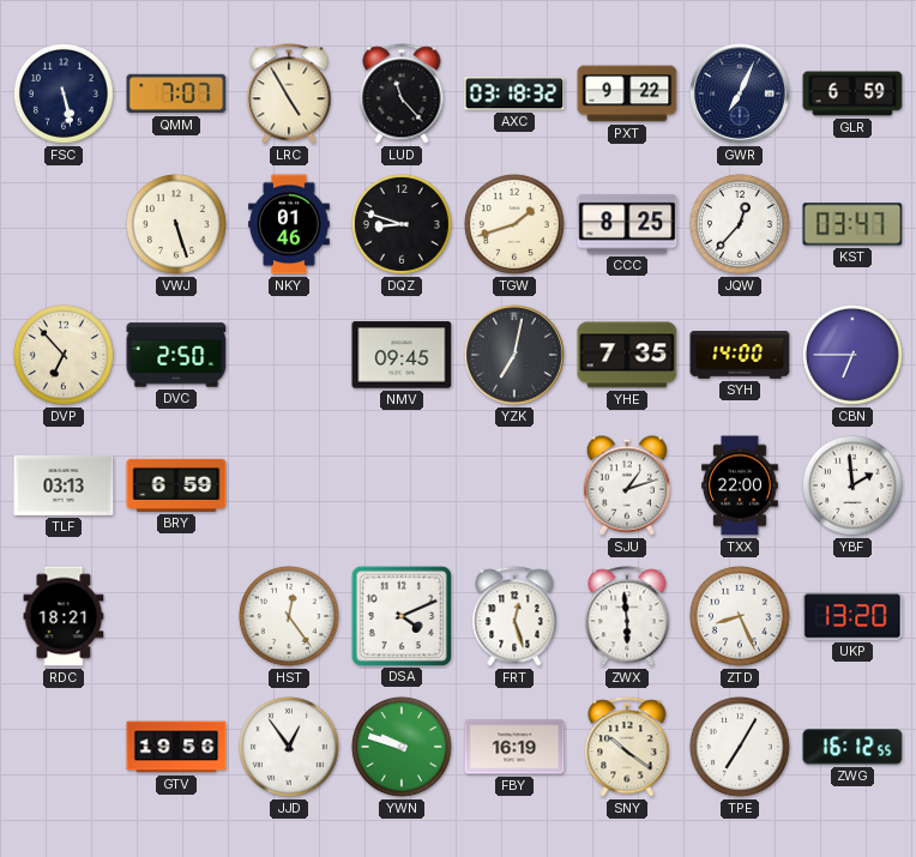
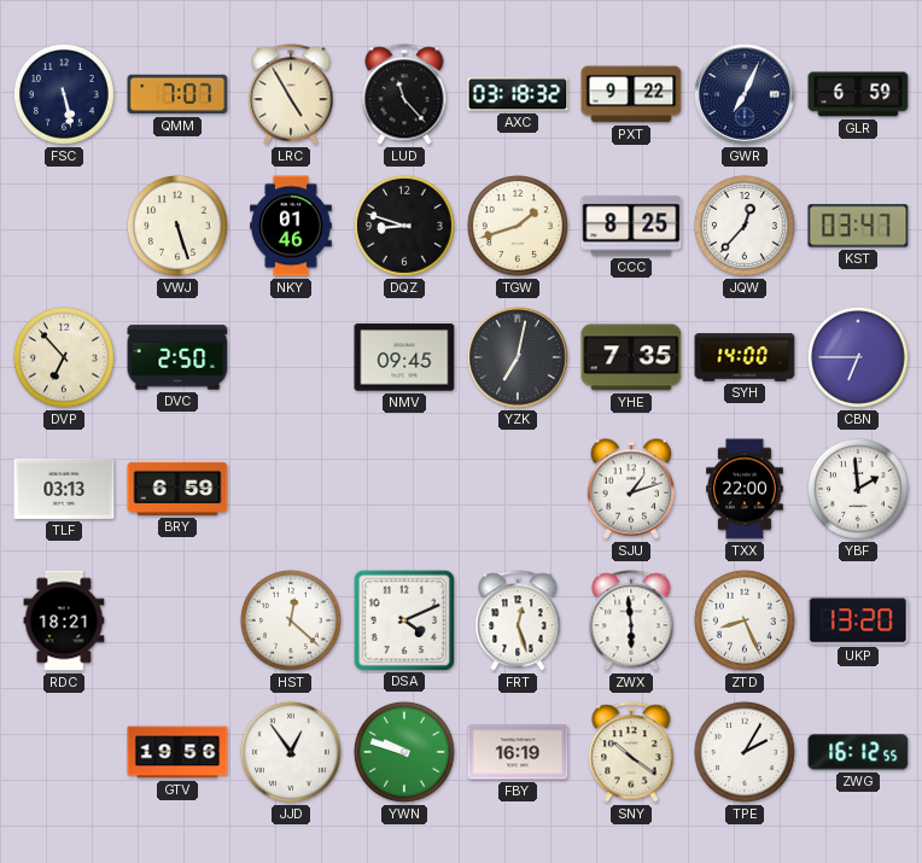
HST: 12:24 -> 12:22 (291, 620)
TPE: 7:05 -> 2:05 (745, 752)
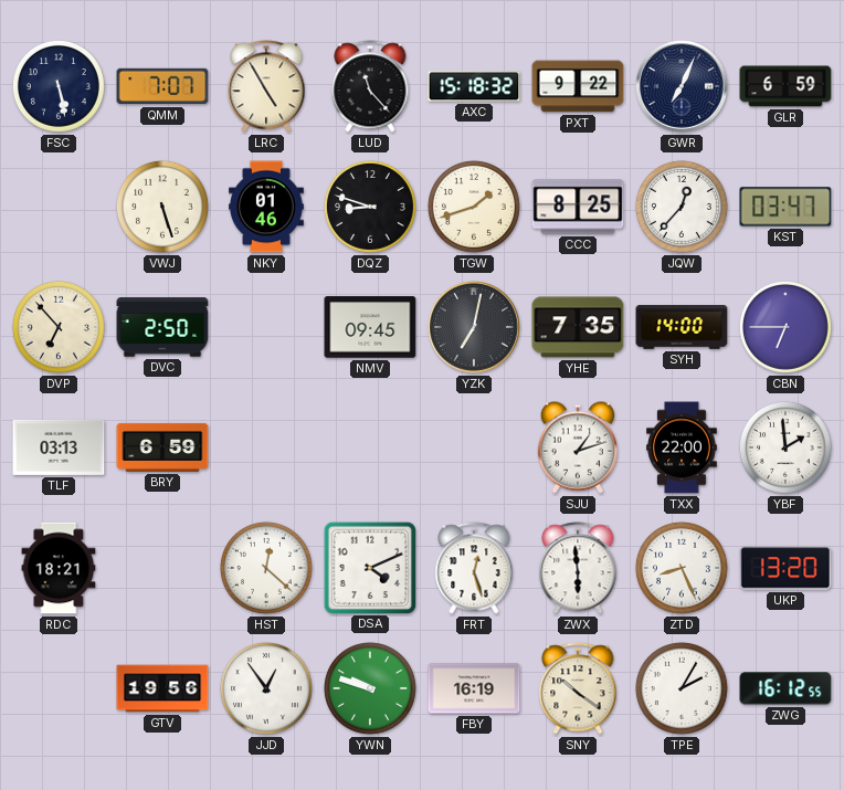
AXC: 03:18 -> 15:18 (474, 86)
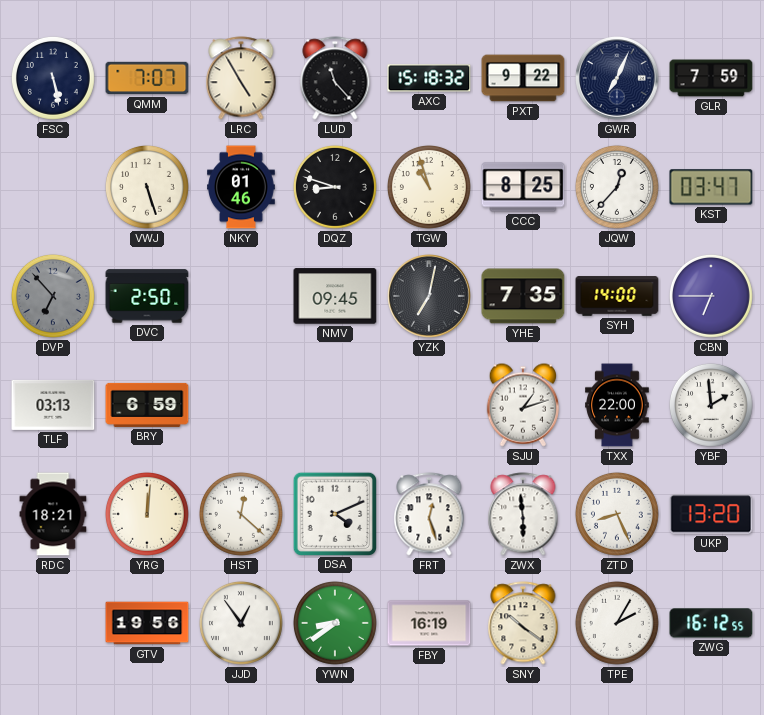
GLR: 6:59 -> 7:59 (711, 78)
TGW: 1:42 -> 10:57 (429, 187)
DVP dial: cream -> grey (53, 296)
YRG: none -> 12:01 (147, 514)
YWN: 9:48 -> 8:39 (335, 623)
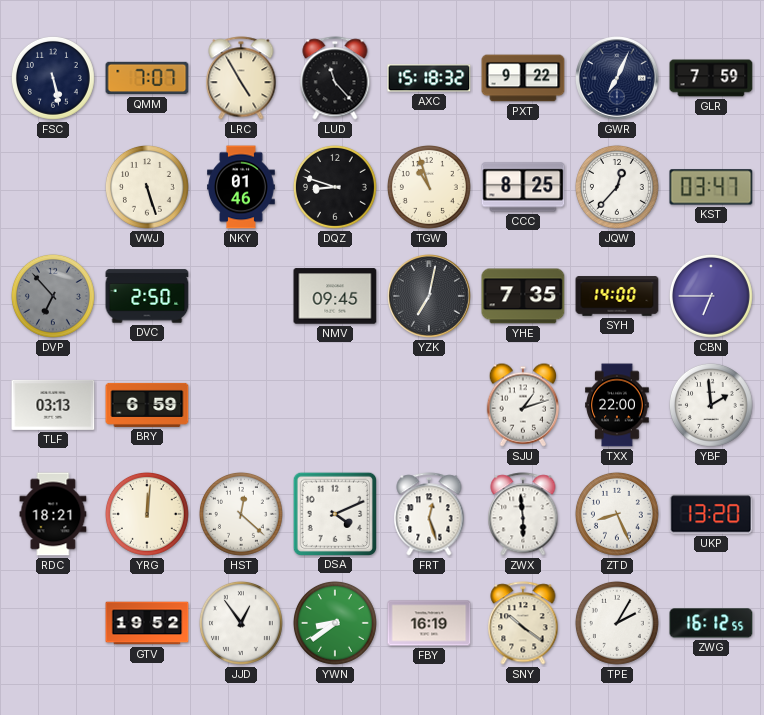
GTV: 19:56 -> 19:52 (147, 623)
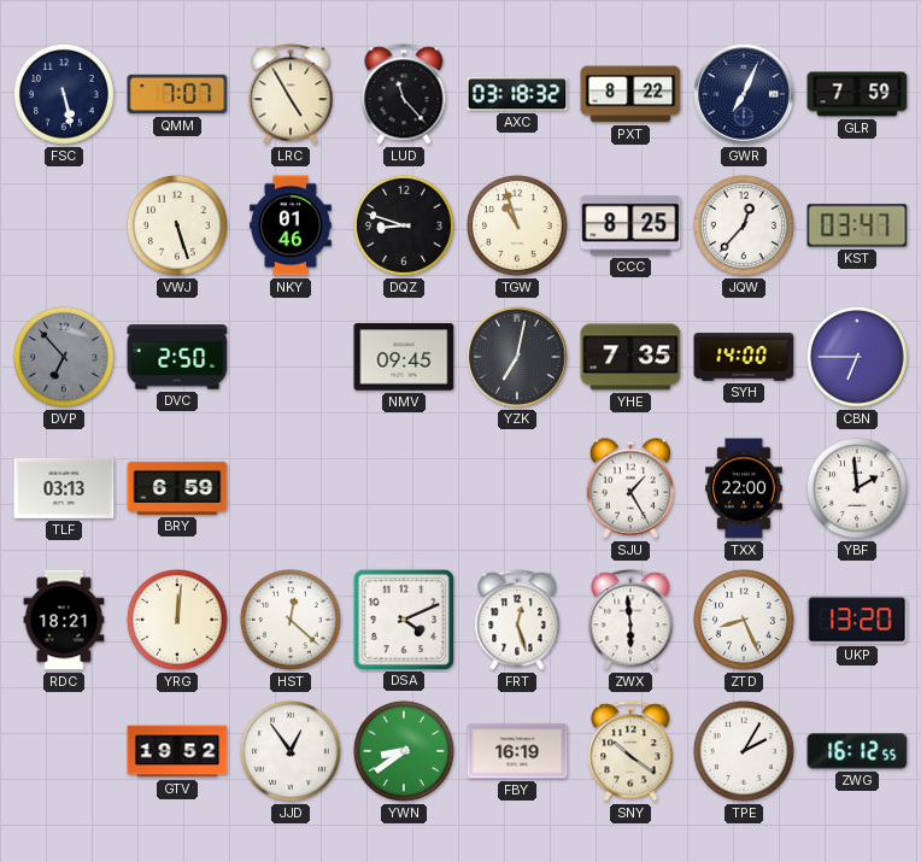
AXC: 15:18 -> 03:18 (517, 94)
PXT: 9:22 -> 8:22 (630, 94)
SJU: 1:12 -> 1:25 (629, 488)
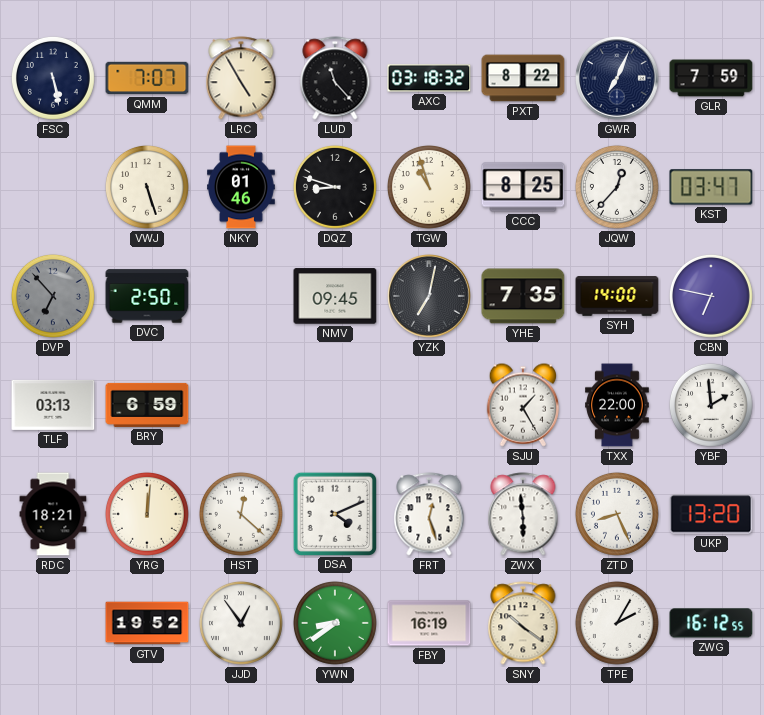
CBN: 6:45 -> 6:47 (711, 296)
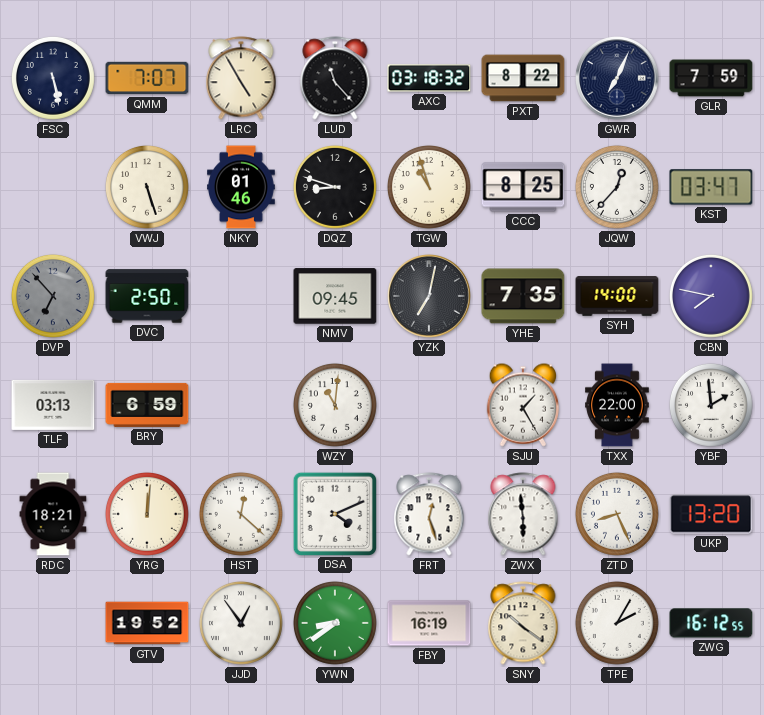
CBN: 6:47 -> 7:47 (711, 296)
WZY: none -> 11:01 (335, 405)
